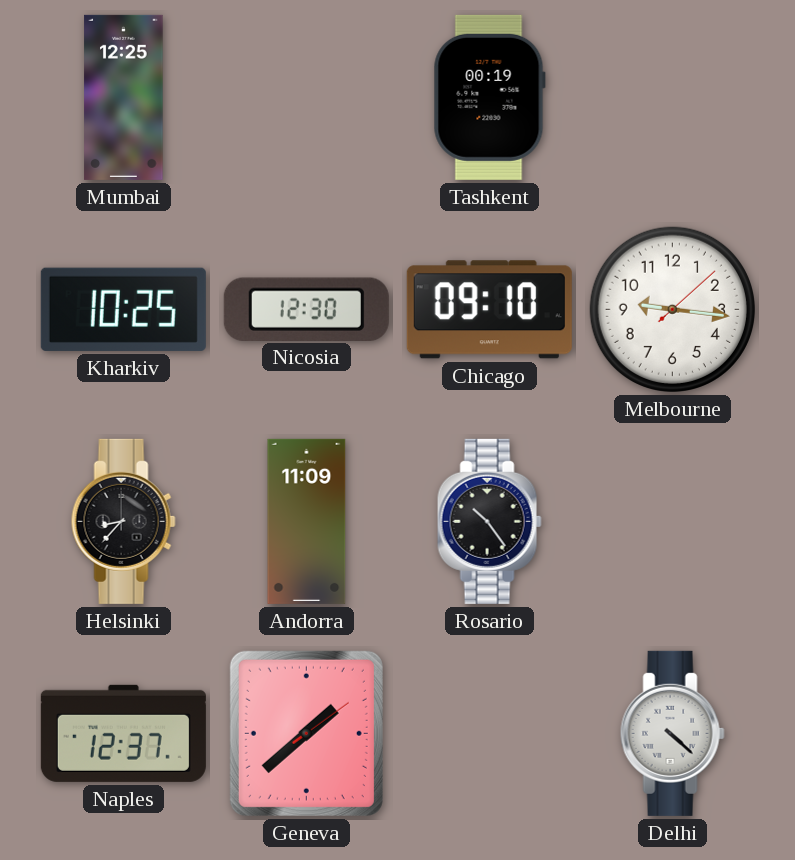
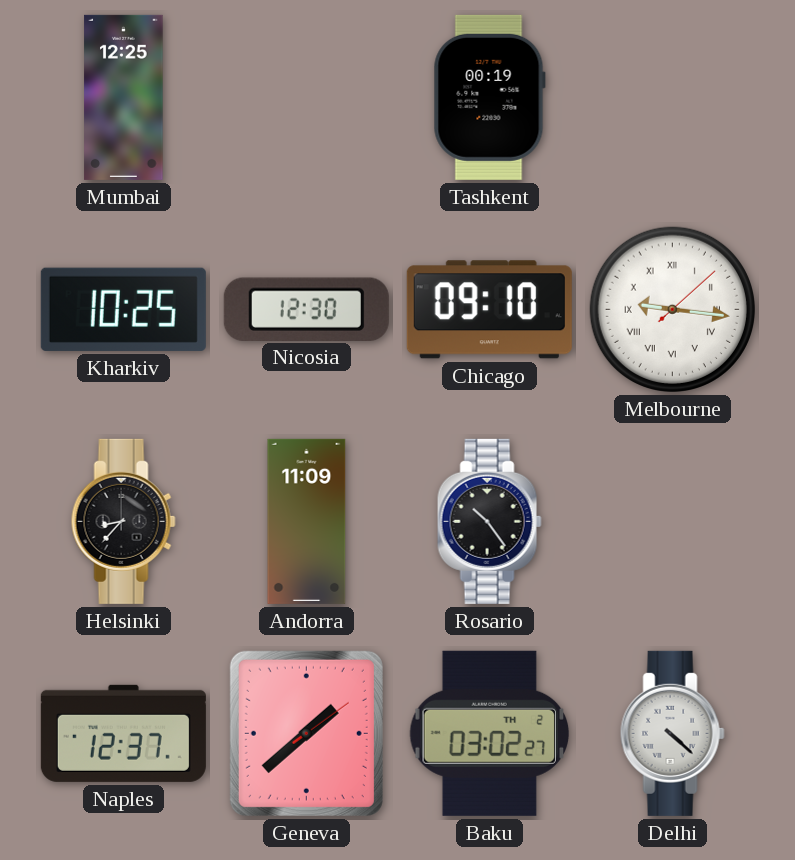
Melbourne numerals: Arabic -> Roman (672, 309)
Baku: none -> 03:02 (490, 733)
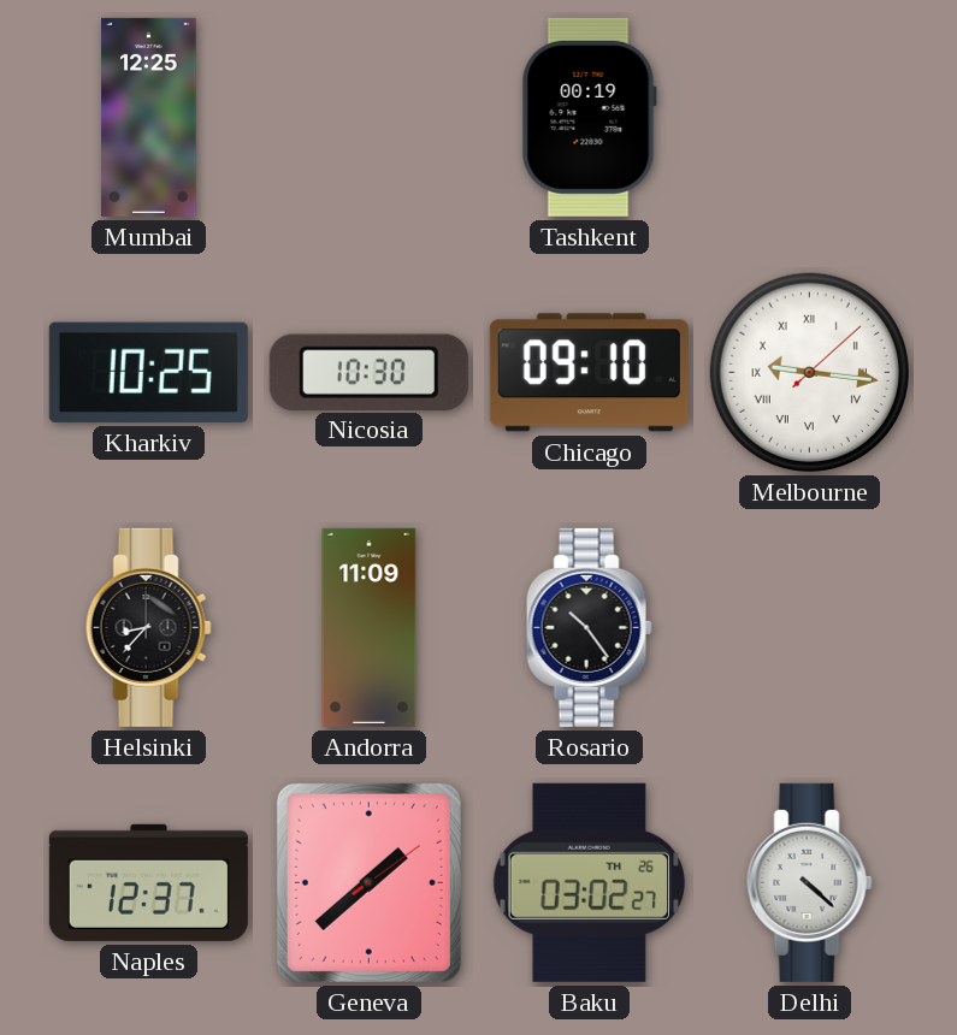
Nicosia: 12:30 -> 10:30 (368, 372)
Baku date: TH 2 -> TH 26 (590, 882)
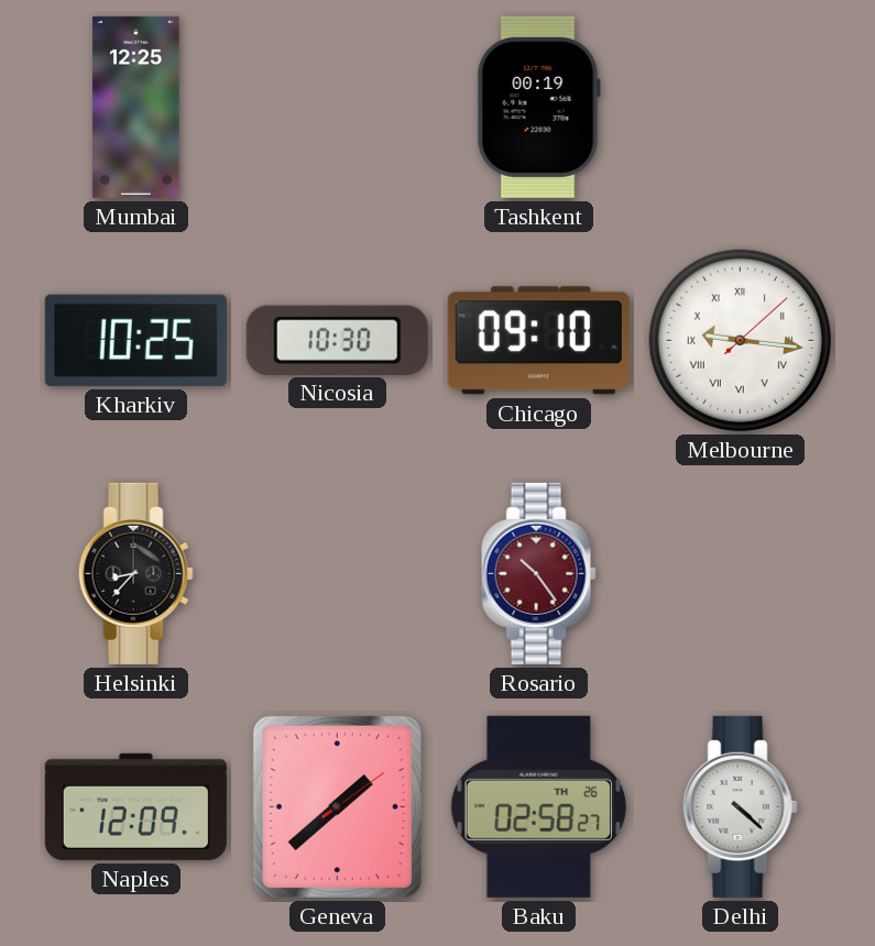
Andorra: 11:09 -> none (370, 627)
Rosario dial: black -> burgundy (538, 573)
Naples: 12:37 -> 12:09 (135, 806)
Baku: 03:02 -> 02:58 (539, 806)
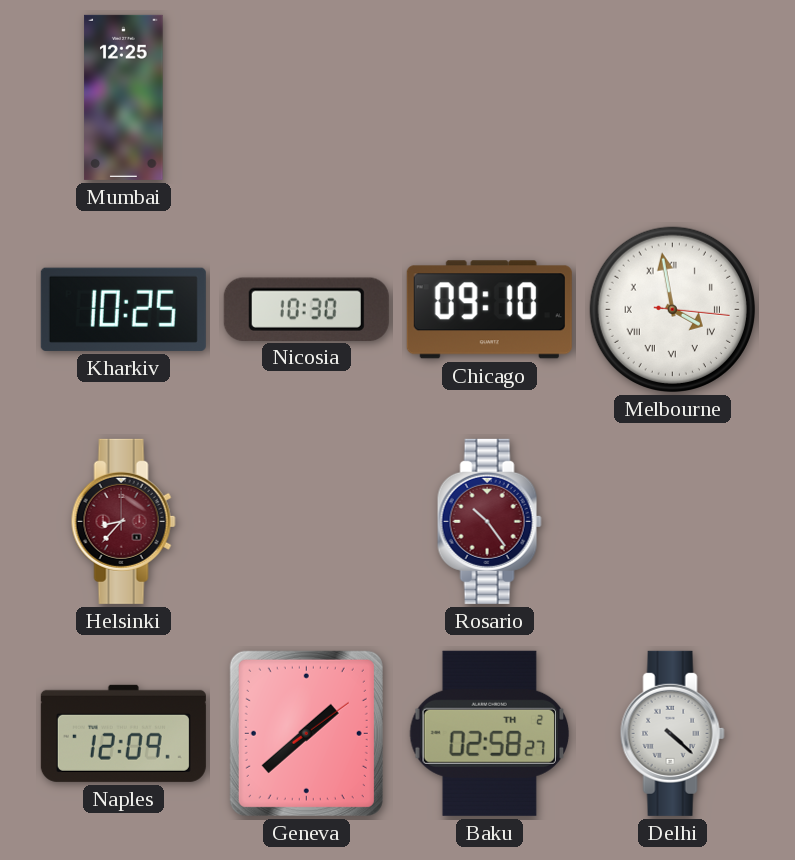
Tashkent: 00:19 -> none (538, 107)
Melbourne: 9:16 -> 3:58 (672, 309)
Helsinki dial: black -> burgundy (123, 521)
Baku date: TH 26 -> TH 2 (490, 733)
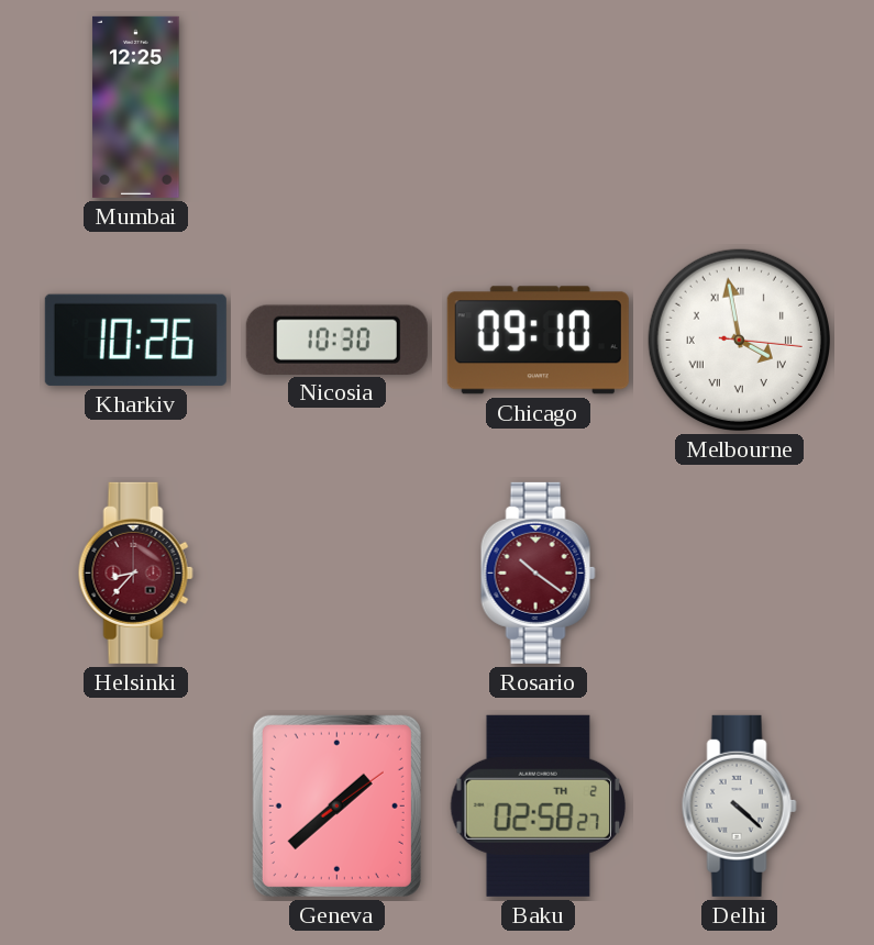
Kharkiv: 10:25 -> 10:26 (135, 340)
Rosario: 10:24 -> 10:21 (538, 572)
Naples: 12:09 -> none (123, 733)
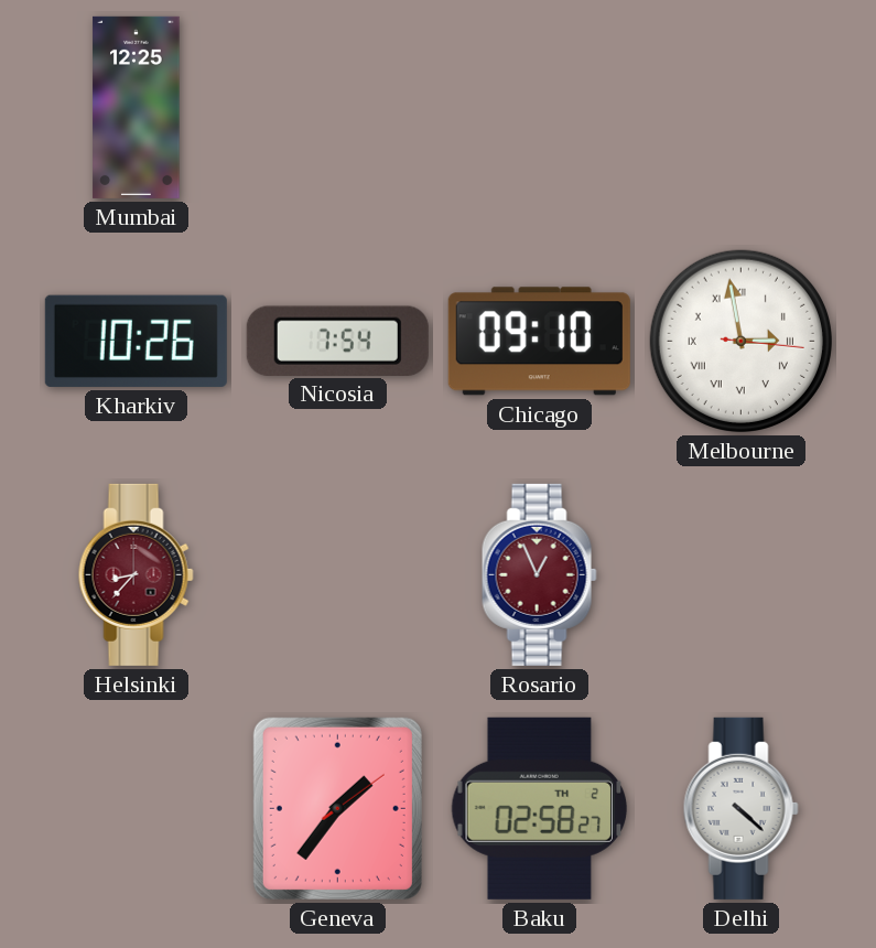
Nicosia: 10:30 -> 7:54 (337, 341)
Melbourne: 3:58 -> 2:58 (740, 341)
Rosario: 10:21 -> 12:56 (539, 574)
Geneva: 1:38 -> 1:36 (337, 808)
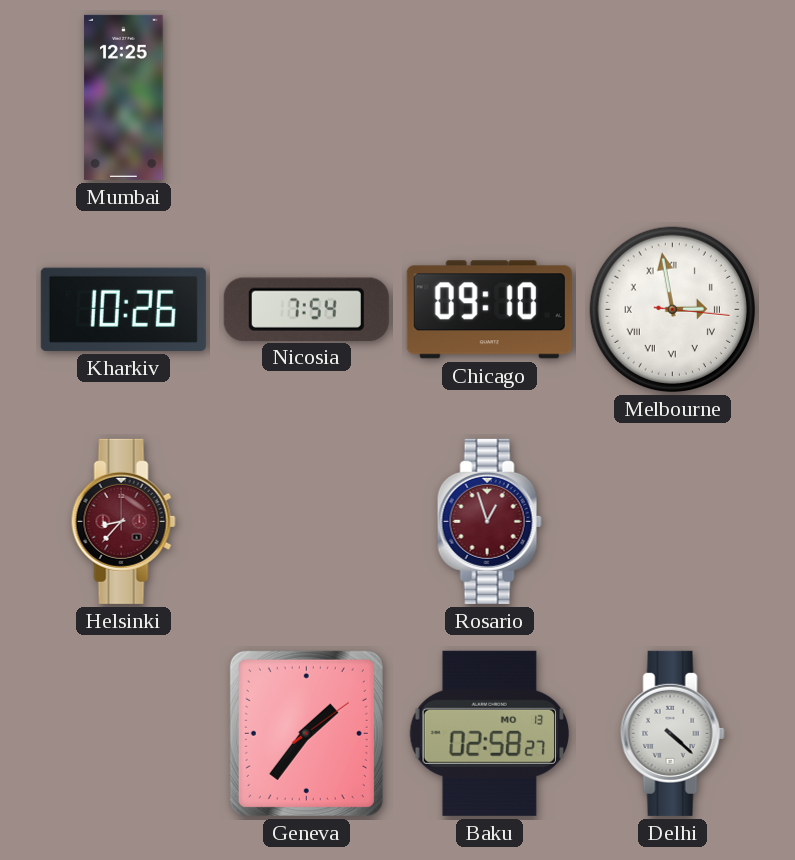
Rosario: 12:56 -> 12:57 (489, 521)
Baku date: TH 2 -> MO 13 (490, 733)
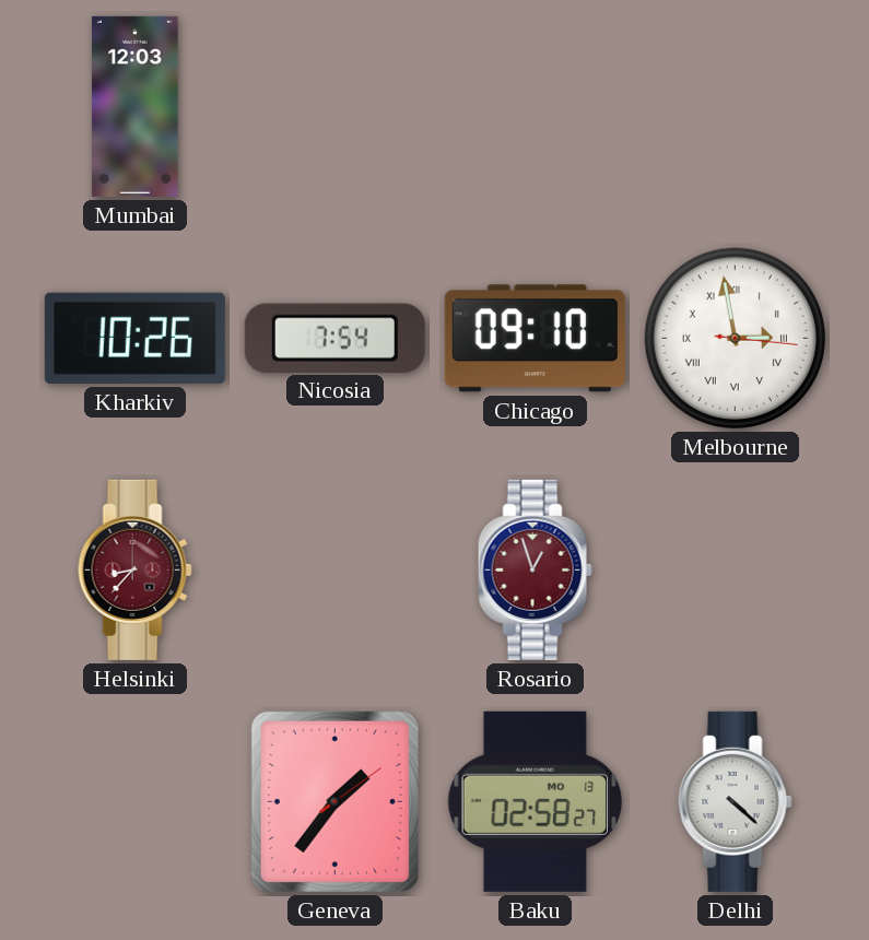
Mumbai: 12:25 -> 12:03 (136, 106)
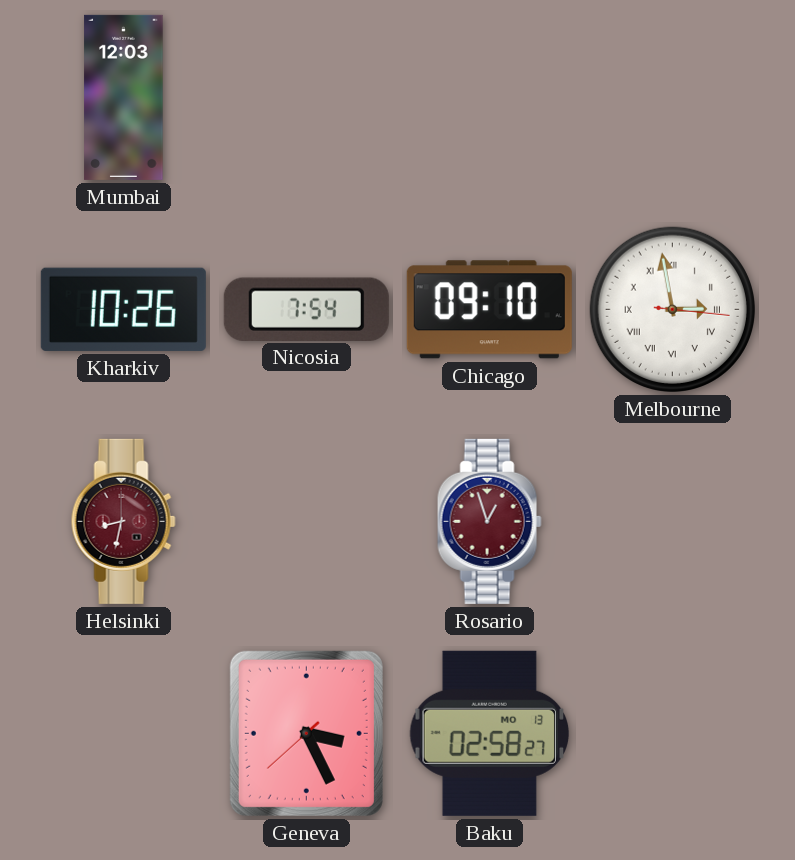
Helsinki: 8:37 -> 8:32 (123, 521)
Geneva: 1:36 -> 3:25 (306, 733)
Delhi: 4:22 -> none (735, 801)
